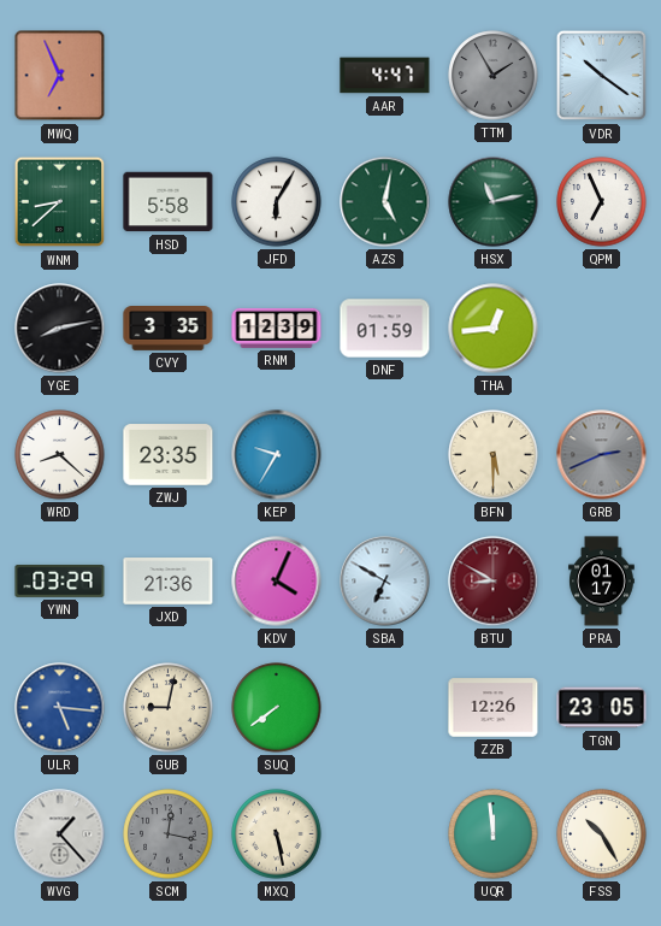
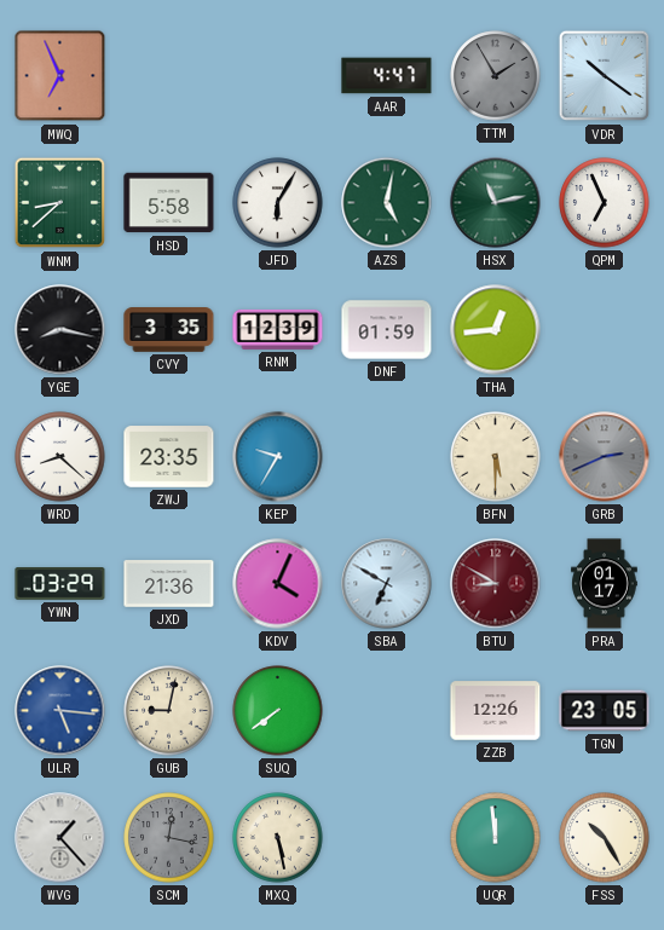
YGE: 8:13 -> 8:17 (60, 330)
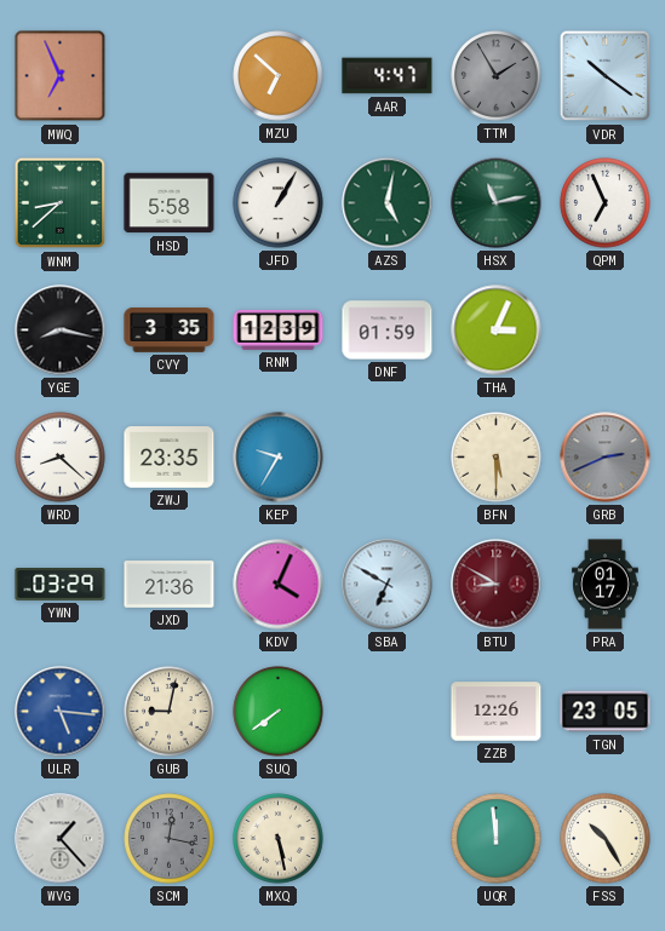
MZU: none -> 6:52 (279, 76)
JFD: 6:05 -> 1:05 (279, 203)
THA: 12:44 -> 3:04 (497, 331)
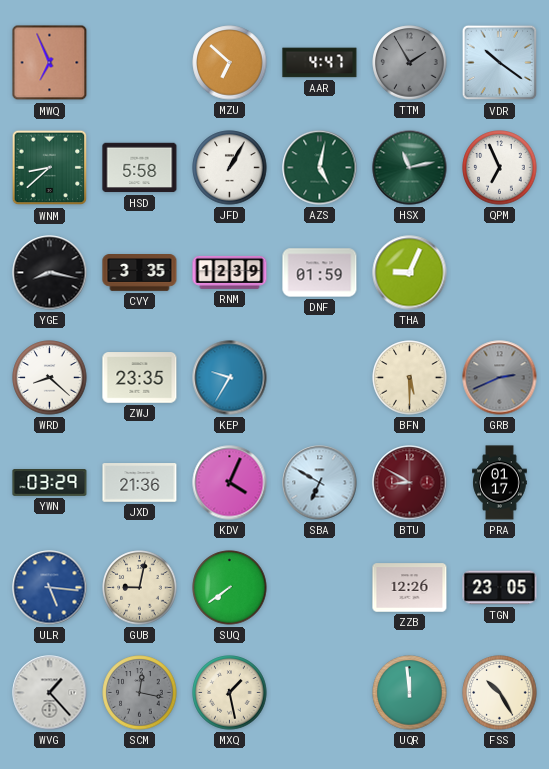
THA: 3:04 -> 9:04 (410, 273)
MXQ: 5:28 -> 1:28 (230, 693)
